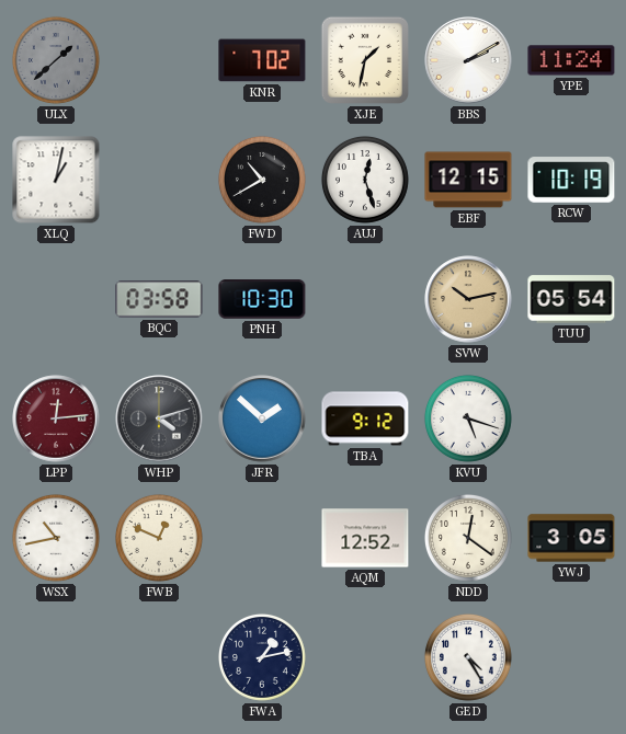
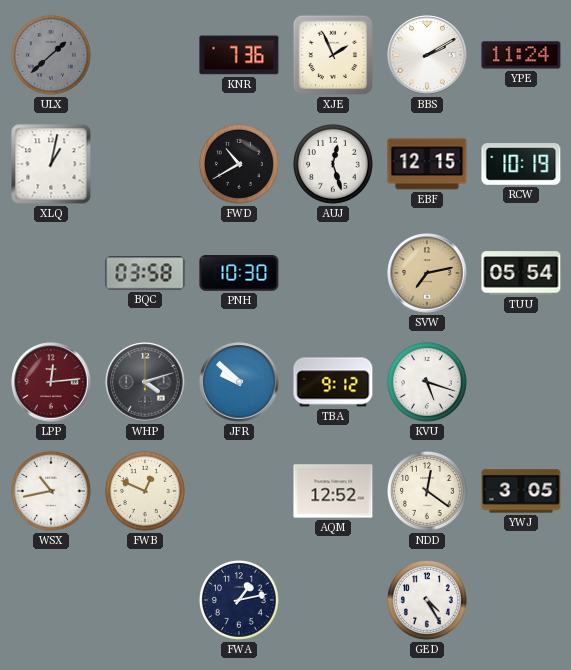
KNR: 7:02 -> 7:36 (239, 55)
XJE: 1:32 -> 1:56 (333, 55)
SVW: 10:13 -> 7:13 (427, 273)
JFR: 1:52 -> 9:52 (239, 382)
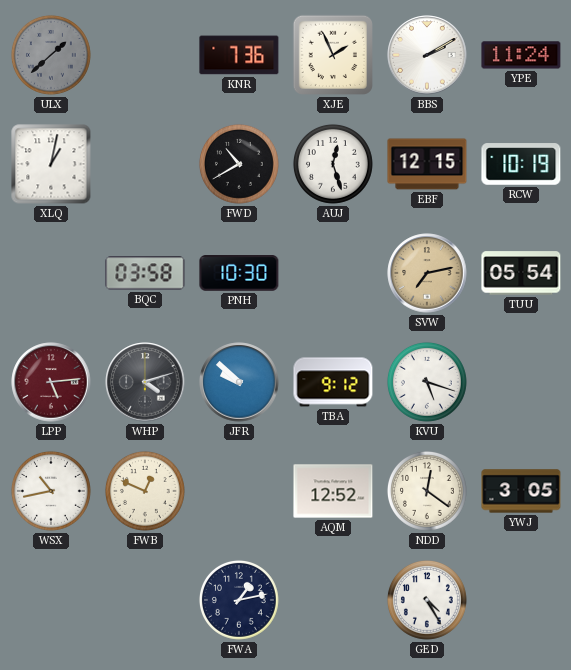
LPP: 12:14 -> 5:14 (51, 382)
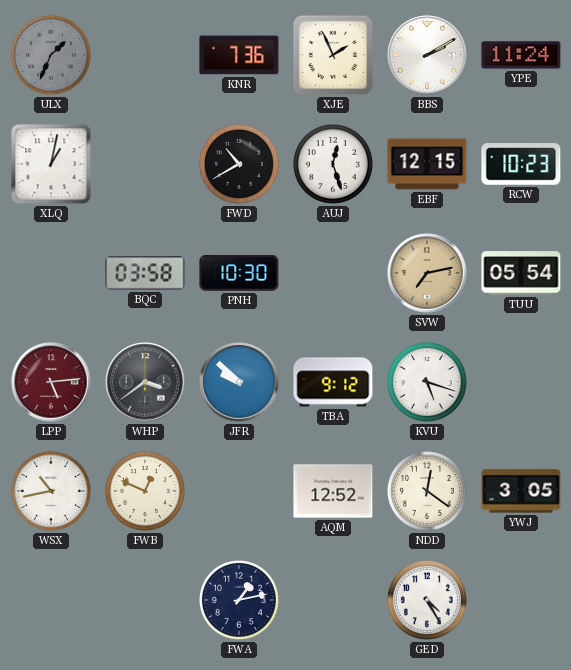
ULX: 1:38 -> 1:34 (51, 55)
RCW: 10:19 -> 10:23 (521, 164)
WHP: 4:12 -> 3:39 (145, 382)
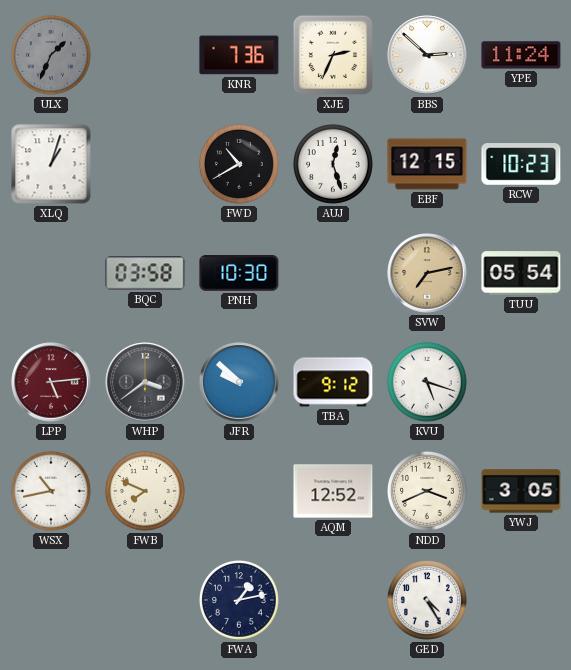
XJE: 1:56 -> 2:34 (333, 55)
BBS: 2:10 -> 2:52 (427, 55)
XLQ: 1:02 -> 1:03 (51, 164)
FWB: 12:49 -> 7:49 (145, 491)
NDD: 12:21 -> 3:41 (427, 491)
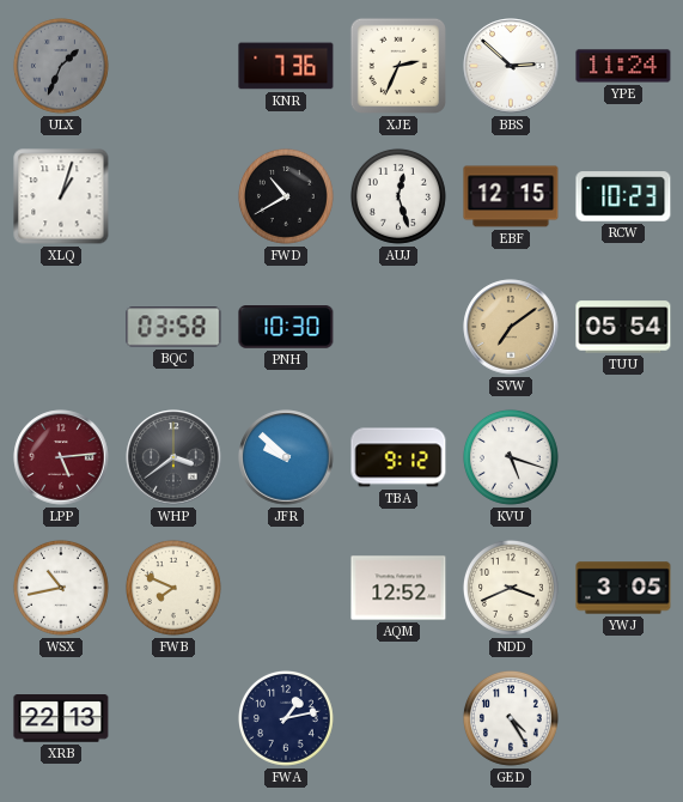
SVW: 7:13 -> 7:09 (511, 327)
XRB: none -> 22:13 (61, 719)
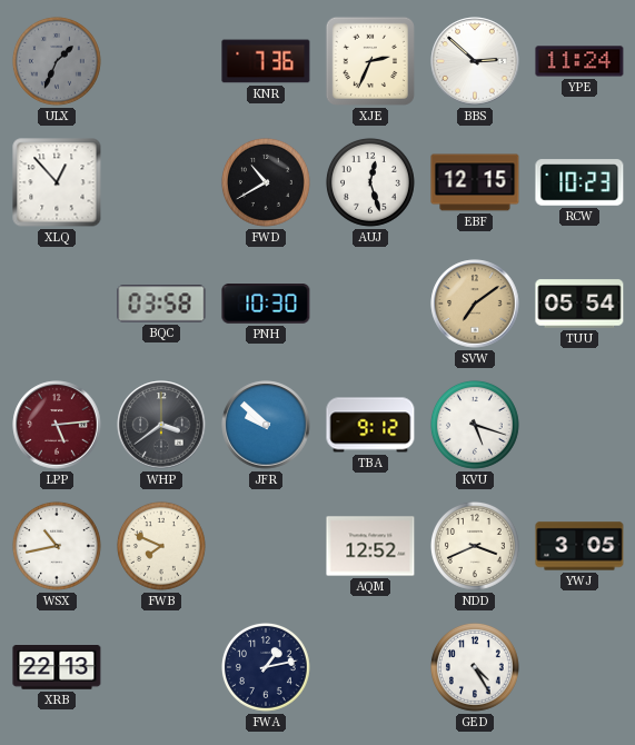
XLQ: 1:03 -> 12:53 (57, 182)
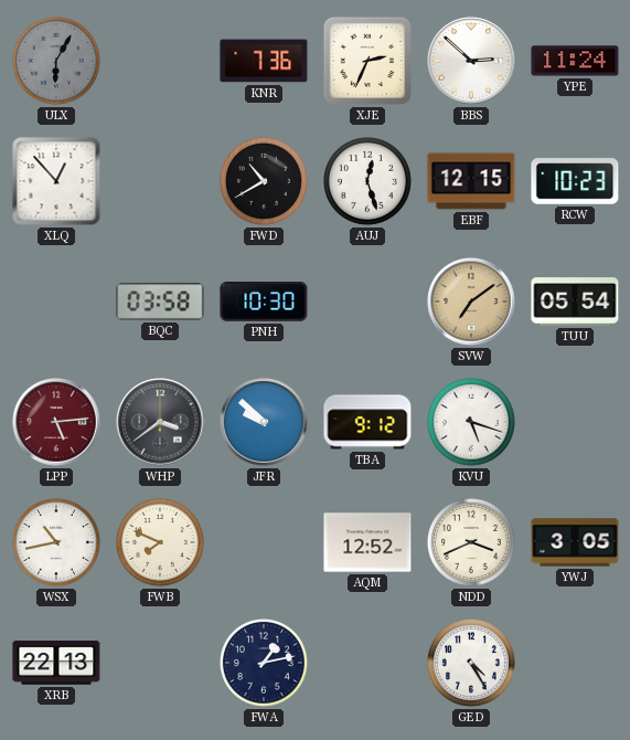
ULX: 1:34 -> 6:05 (56, 61)
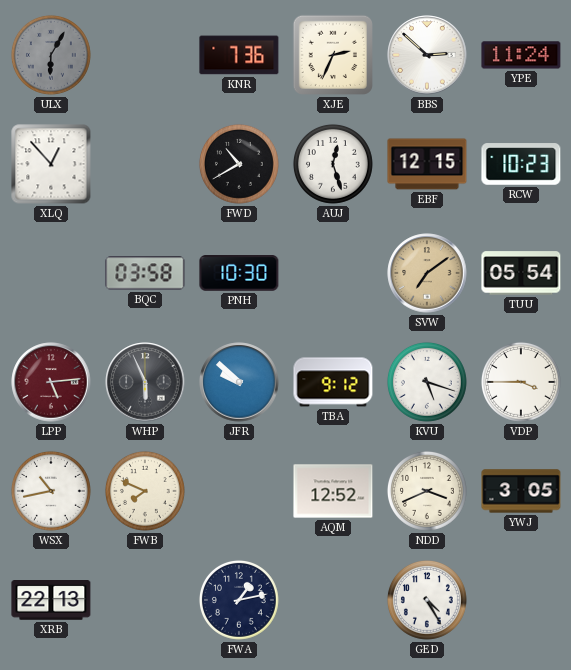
WHP: 3:39 -> 5:56 (145, 382)
VDP: none -> 3:45 (521, 382)
